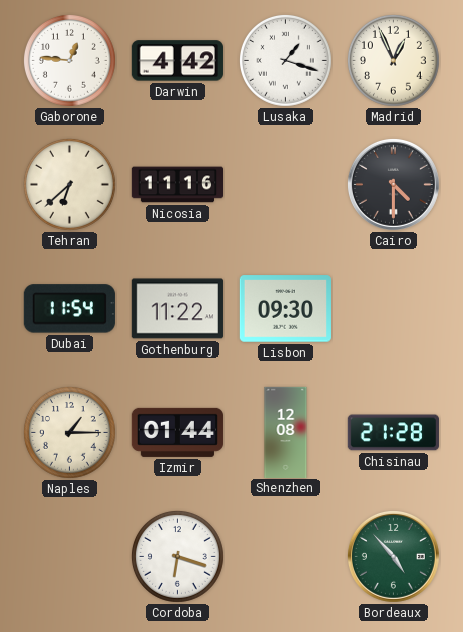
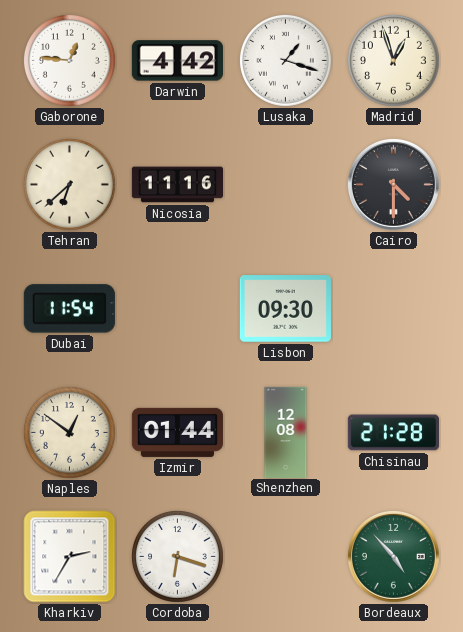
Madrid: 12:56 -> 12:57 (394, 61)
Gothenburg: 11:22 -> none (177, 309)
Naples: 1:15 -> 12:51 (70, 433)
Kharkiv: none -> 2:35 (70, 557)
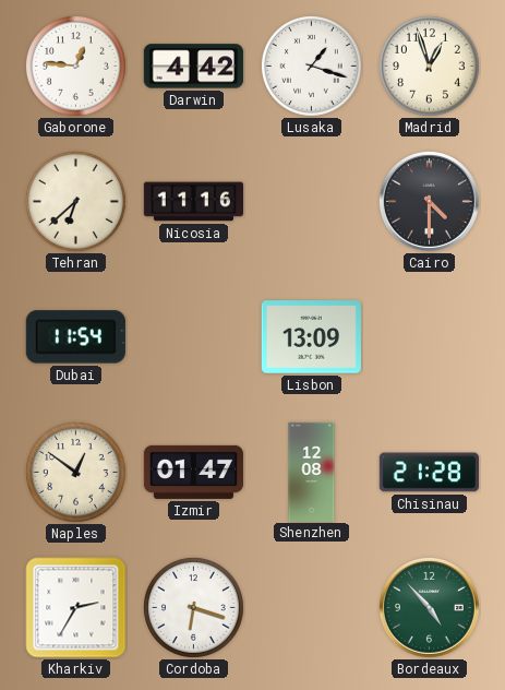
Lisbon: 09:30 -> 13:09 (311, 337)
Izmir: 01:44 -> 01:47 (193, 472)
